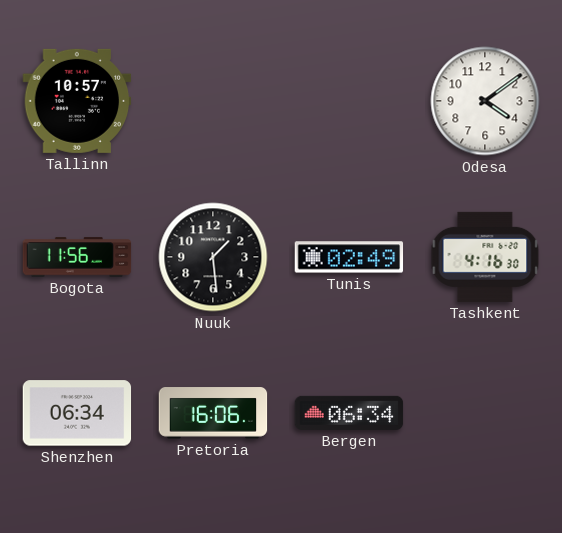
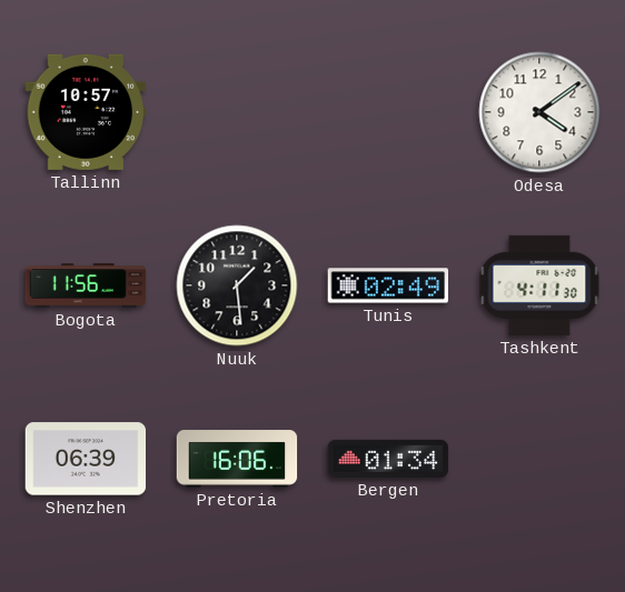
Tashkent: 4:16 -> 4:11 (539, 285)
Shenzhen: 06:34 -> 06:39 (86, 459)
Bergen: 06:34 -> 01:34 (388, 459)
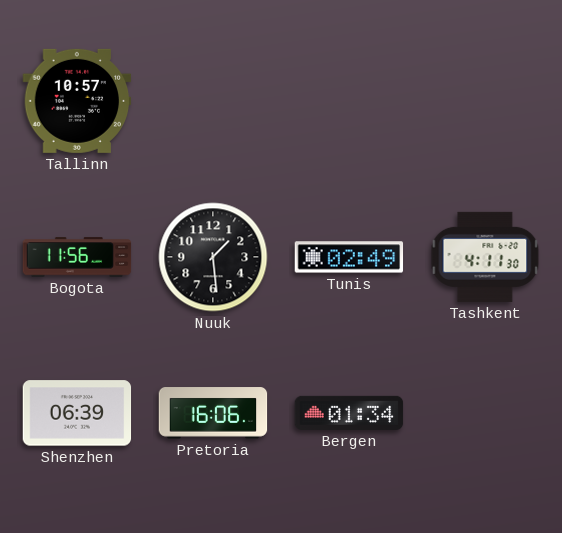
Odesa: 4:09 -> none (539, 112)
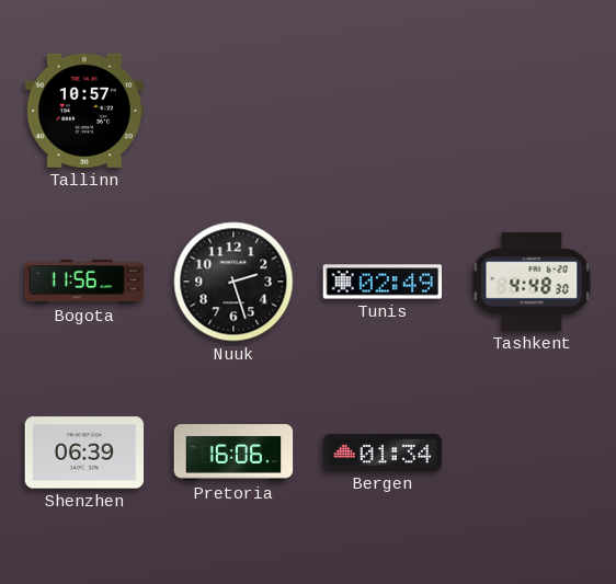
Nuuk: 1:29 -> 2:27 (233, 282)
Tashkent: 4:11 -> 4:48 (532, 282)
